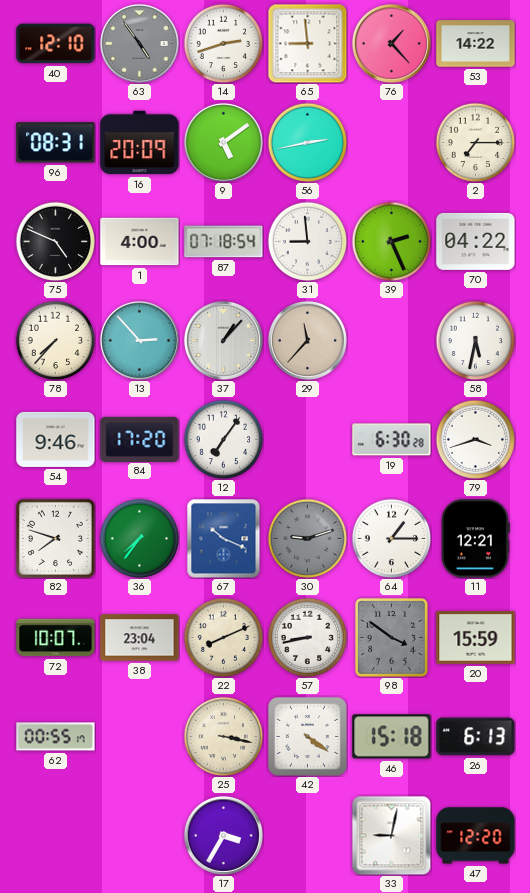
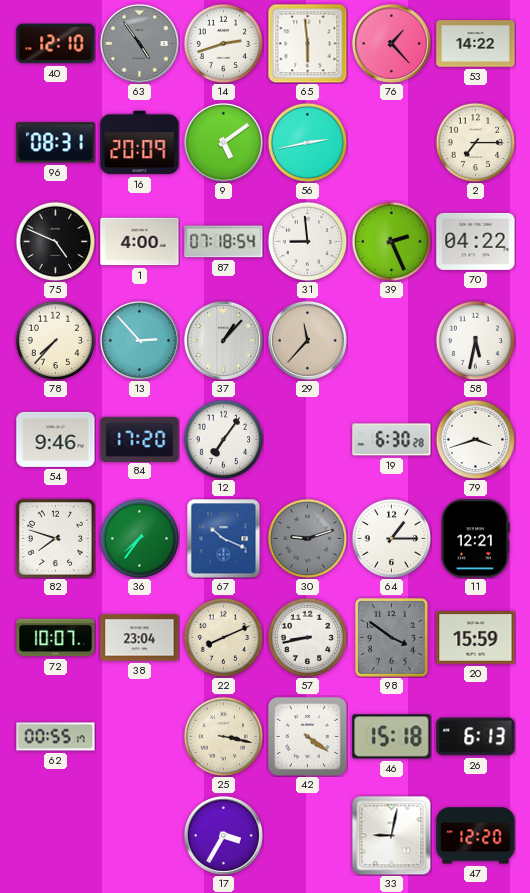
65: 8:59 -> 5:59 (307, 43)
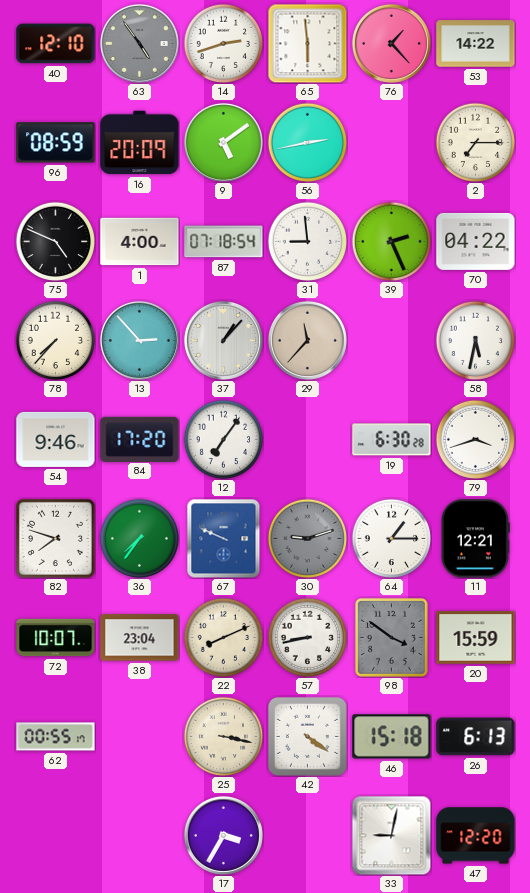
96: 08:31 -> 08:59 (56, 143)
67: 10:19 -> 9:49 (224, 538)
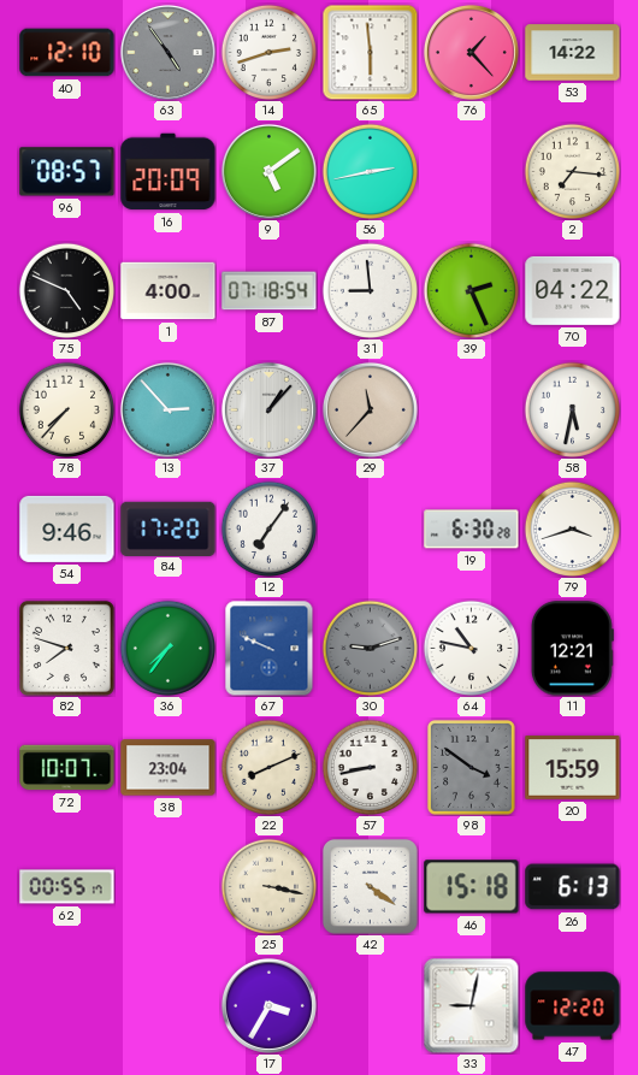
96: 08:59 -> 08:57 (67, 172)
2: 7:15 -> 7:16 (572, 171)
64: 1:15 -> 10:47 (471, 648)
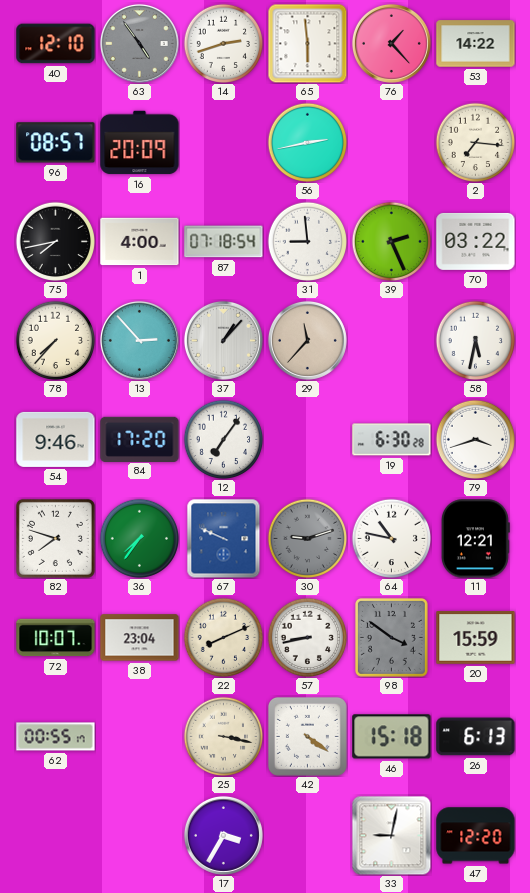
9: 5:09 -> none (268, 171)
75: 4:49 -> 7:43 (55, 241)
70: 04:22 -> 03:22 (476, 241)
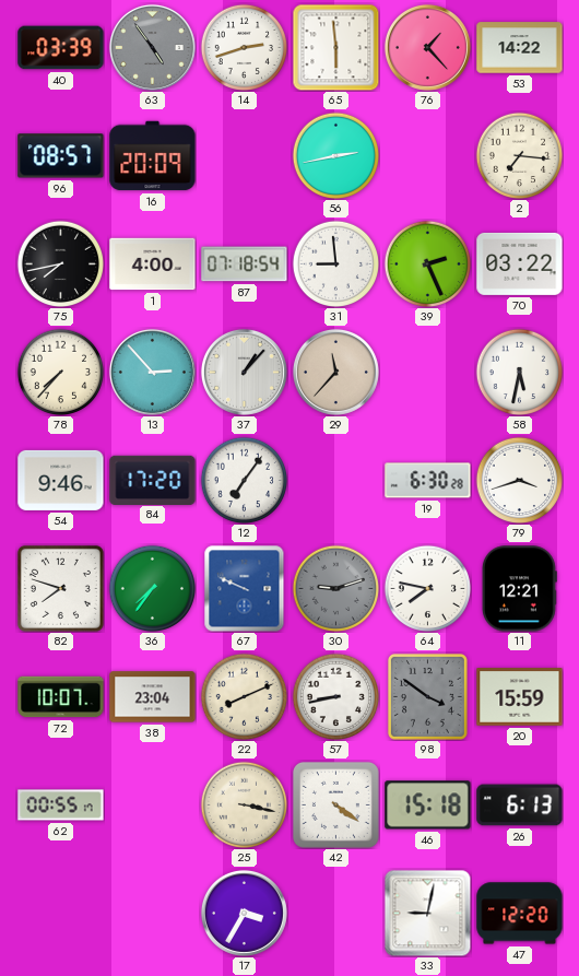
40: 12:10 -> 03:39 (61, 48)
64: 10:47 -> 7:47 (427, 588)
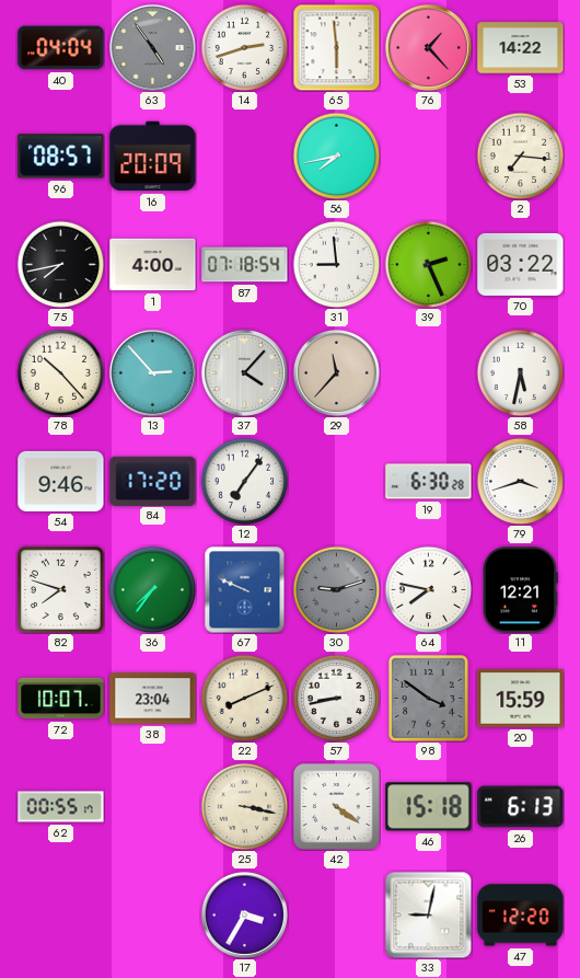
40: 03:39 -> 04:04 (61, 48)
56: 2:43 -> 7:43 (336, 156)
78: 7:37 -> 10:23 (60, 372)
37: 1:07 -> 4:07 (244, 372)
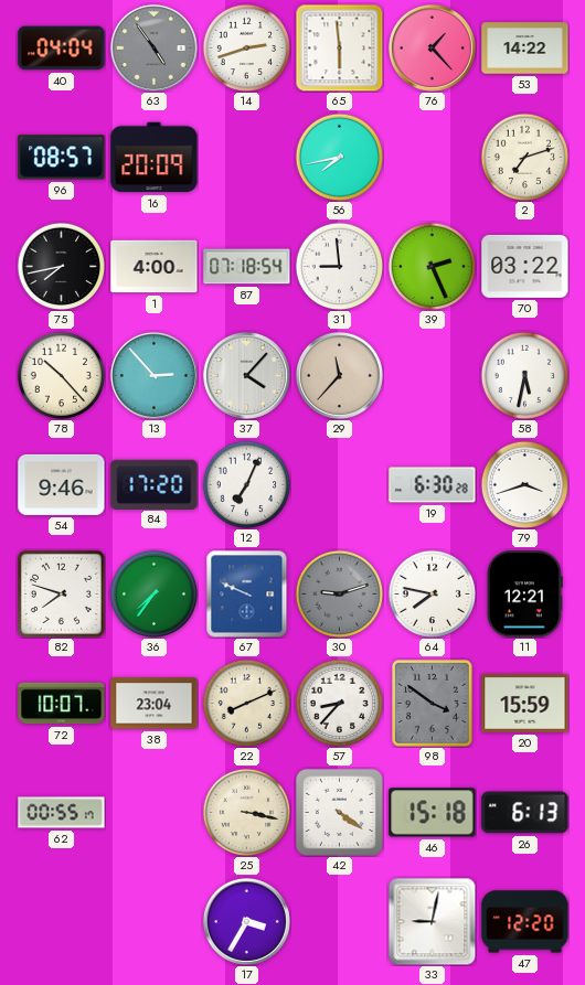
2: 7:16 -> 7:12 (524, 157)
12: 7:06 -> 7:04 (246, 484)
57: 8:43 -> 8:37 (339, 703)
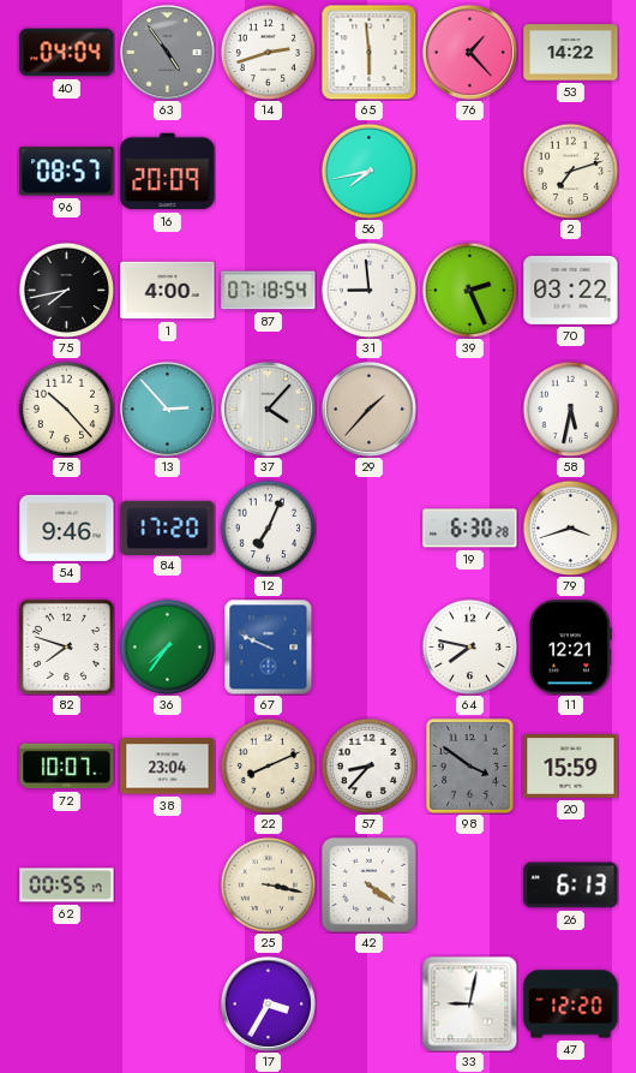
29: 11:37 -> 1:37 (368, 409)
30: 9:12 -> none (339, 593)
46: 15:18 -> none (433, 813)
